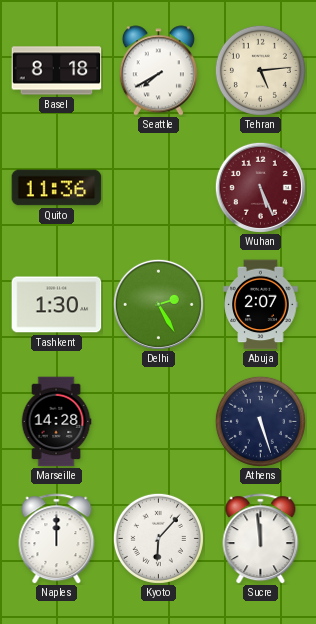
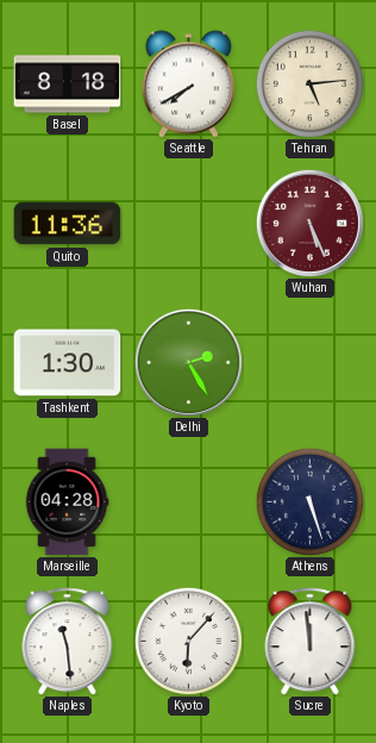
Abuja: 2:07 -> none (261, 305)
Marseille: 14:28 -> 04:28 (67, 502)
Naples: 12:00 -> 11:29 (68, 642)
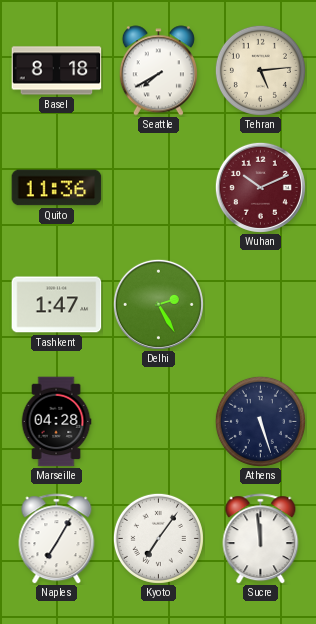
Wuhan: 5:26 -> 10:11 (260, 187)
Tashkent: 1:30 -> 1:47 (57, 305)
Naples: 11:29 -> 7:05 (57, 539)
Kyoto: 6:07 -> 7:06 (158, 538)
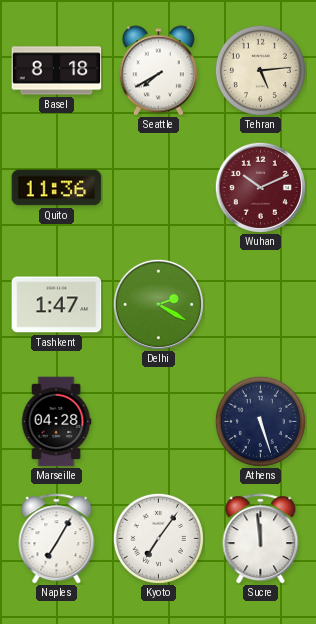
Delhi: 2:25 -> 2:20 (158, 304)
